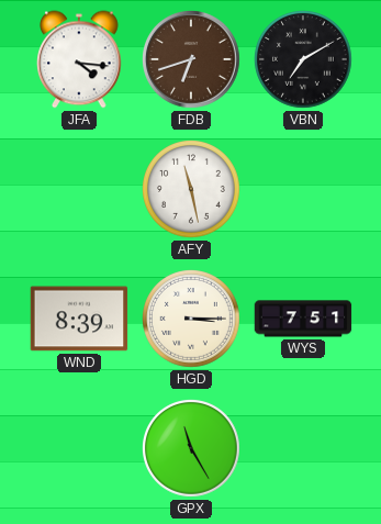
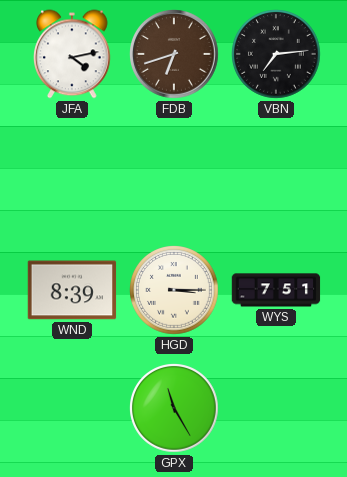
JFA: 4:16 -> 4:13 (73, 54)
VBN: 7:10 -> 7:14 (277, 55)
AFY: 11:28 -> none (192, 190)
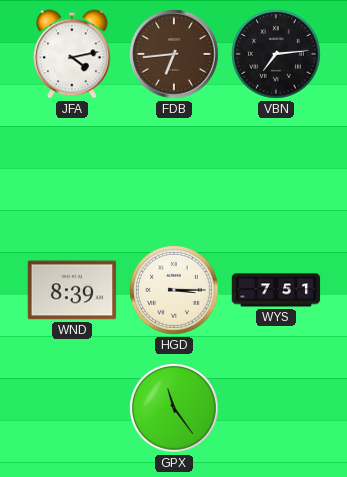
FDB: 6:42 -> 6:44 (175, 55)
GPX: 11:25 -> 11:24 (175, 409)
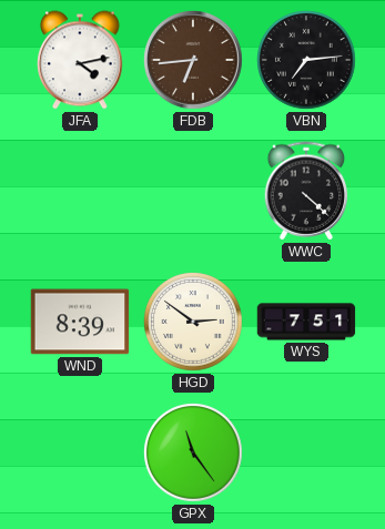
WWC: none -> 4:22 (306, 191)
HGD: 3:15 -> 2:51 (194, 323)
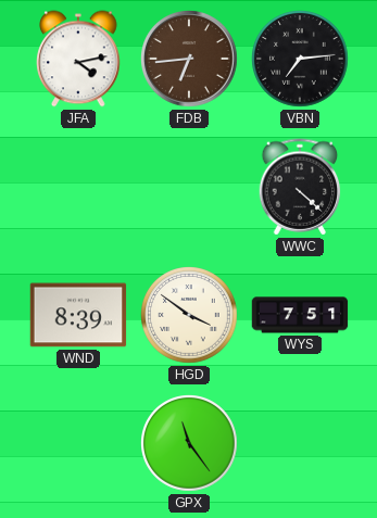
HGD: 2:51 -> 3:51 (190, 316)
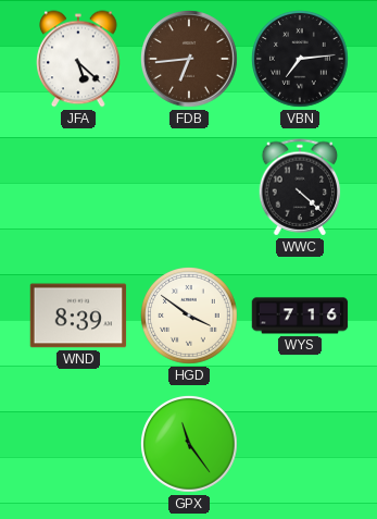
JFA: 4:13 -> 5:22 (79, 59)
WYS: 7:51 -> 7:16 (300, 316)
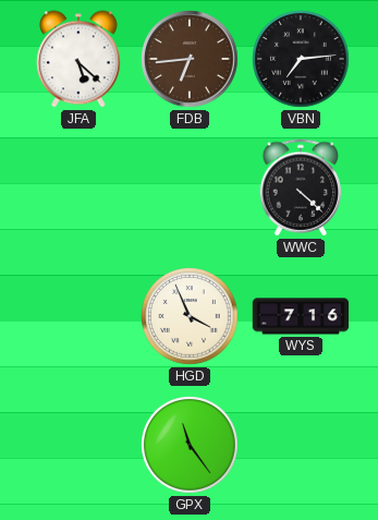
WND: 8:39 -> none (78, 316)
HGD: 3:51 -> 3:56 (191, 317)
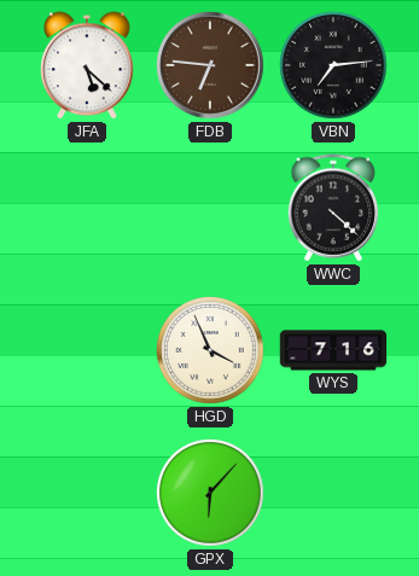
FDB: 6:44 -> 6:46 (211, 66)
GPX: 11:24 -> 6:07 (211, 494)
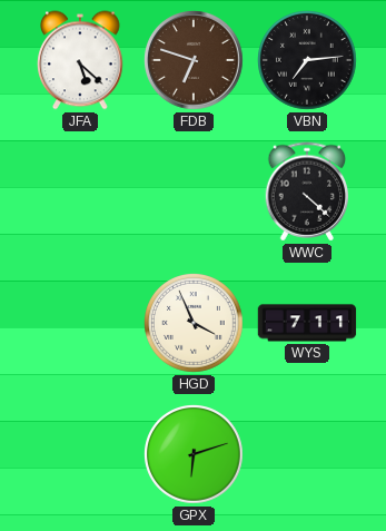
FDB: 6:46 -> 6:48 (195, 61)
WYS: 7:16 -> 7:11 (307, 323)
GPX: 6:07 -> 6:12 (195, 455)
